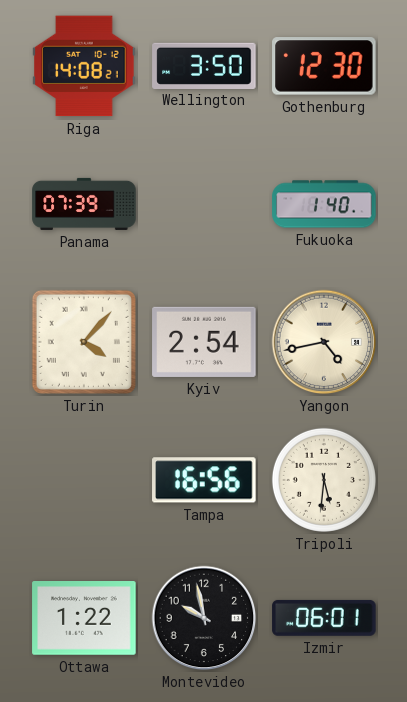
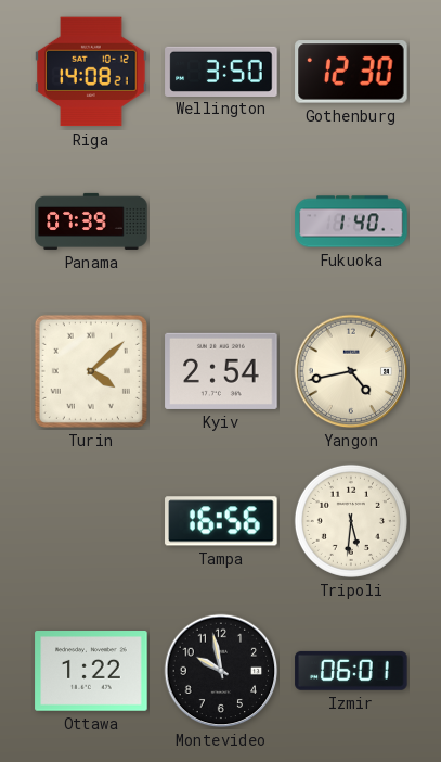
Turin: 4:07 -> 4:08 (91, 371)
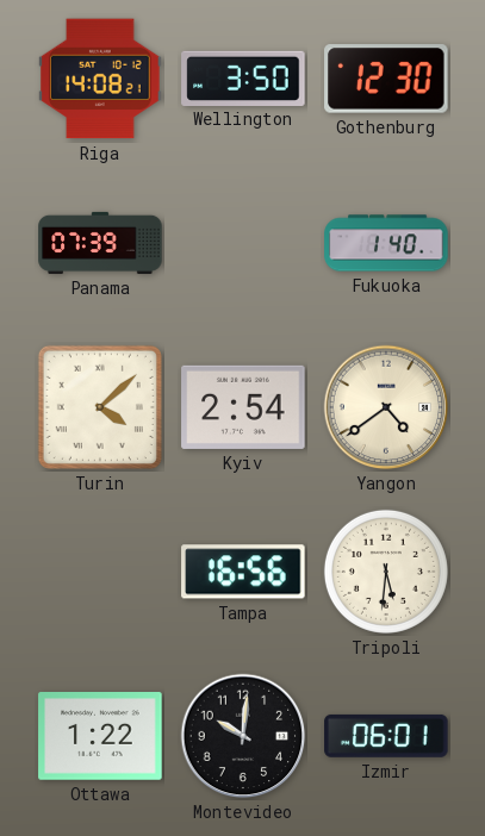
Yangon: 4:43 -> 4:39 (386, 407)
Montevideo: 9:58 -> 10:01 (243, 736)
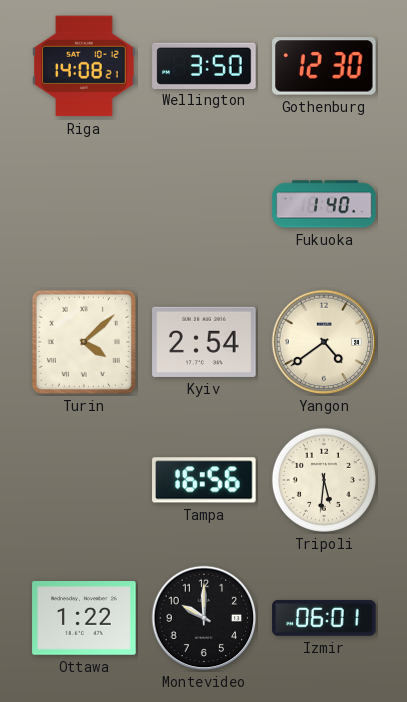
Panama: 07:39 -> none (100, 243)
Montevideo: 10:01 -> 10:00 (204, 618)
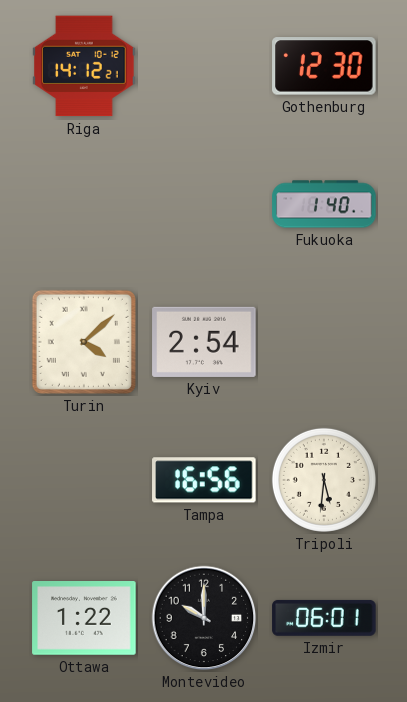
Riga: 14:08 -> 14:12 (84, 66)
Wellington: 3:50 -> none (204, 65)
Yangon: 4:39 -> none (324, 342)
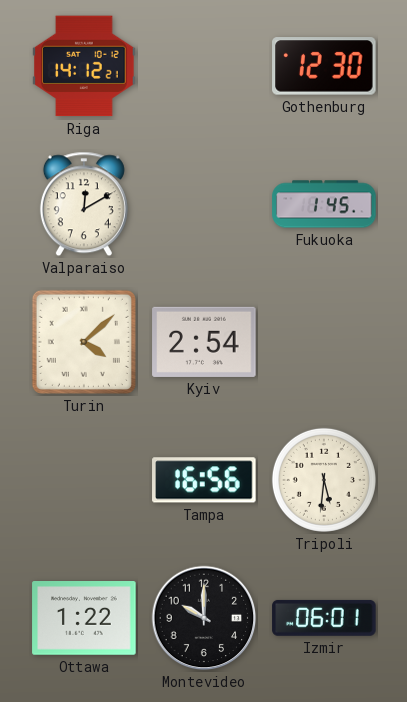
Valparaiso: none -> 12:10 (84, 204)
Fukuoka: 1:40 -> 1:45 (324, 204)
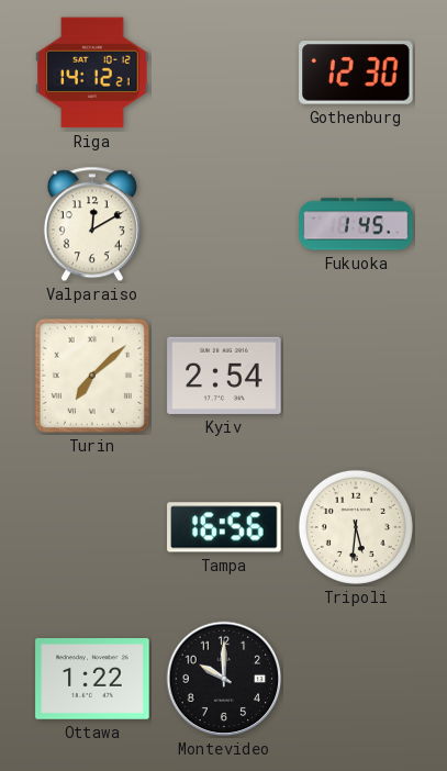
Turin: 4:08 -> 7:08 (92, 376)
Izmir: 06:01 -> none (324, 618)
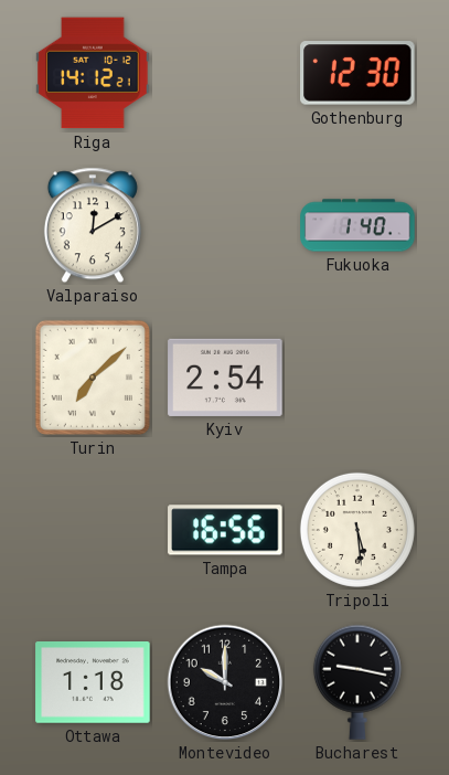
Fukuoka: 1:45 -> 1:40 (357, 225)
Tripoli: 5:31 -> 5:29 (357, 530)
Ottawa: 1:22 -> 1:18 (93, 683)
Bucharest: none -> 9:17 (357, 682)
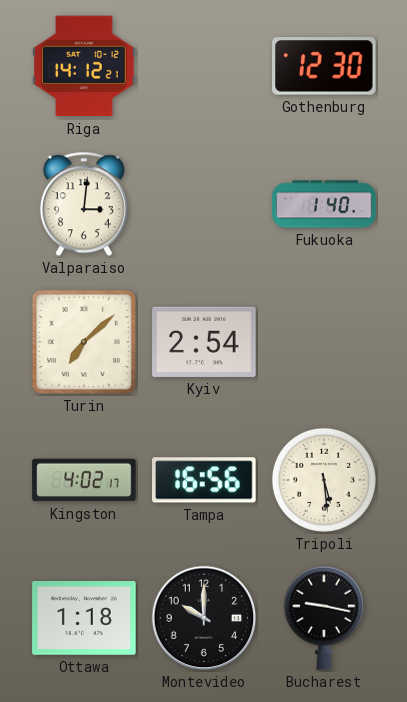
Valparaiso: 12:10 -> 3:01 (84, 204)
Kingston: none -> 4:02 (84, 480)
